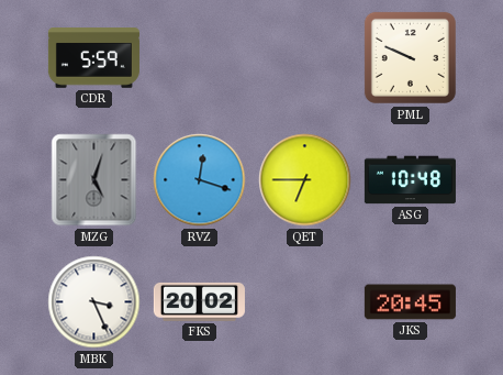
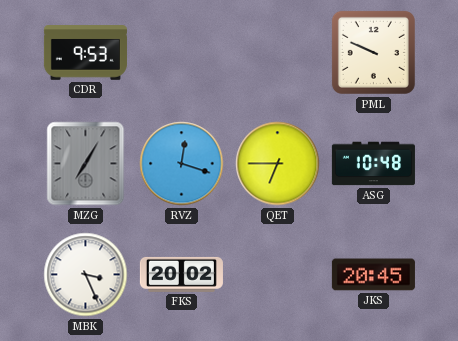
CDR: 5:59 -> 9:53 (85, 53)
MZG: 5:03 -> 7:05 (86, 164)
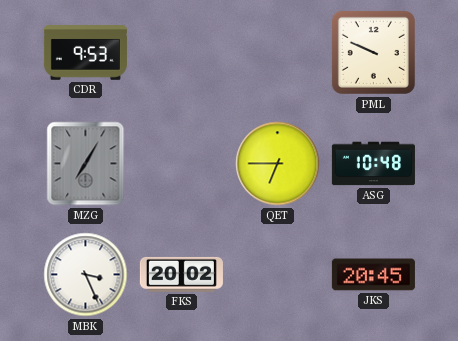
RVZ: 12:18 -> none (182, 164)
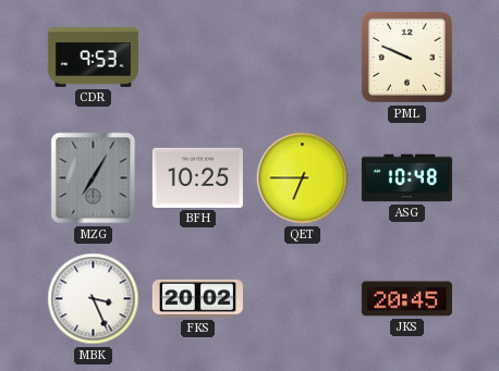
BFH: none -> 10:25 (197, 177)
